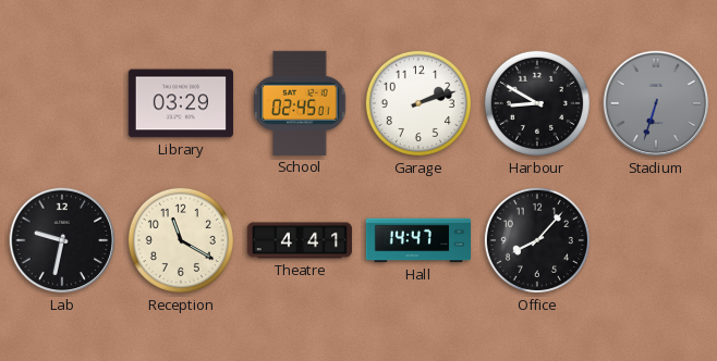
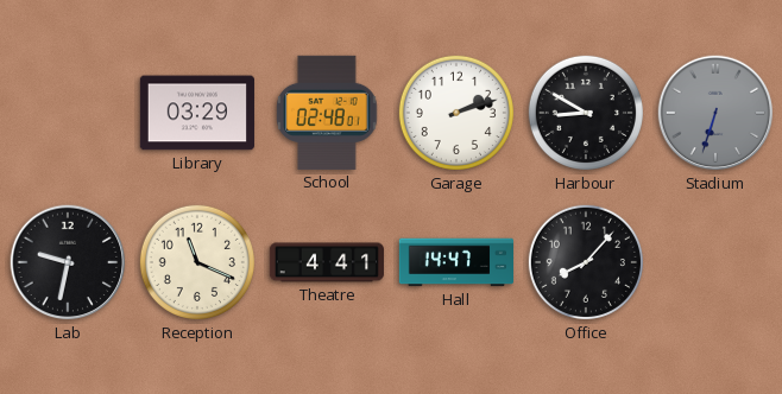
School: 02:45 -> 02:48 (327, 113)
Reception: 11:20 -> 11:19 (197, 262)
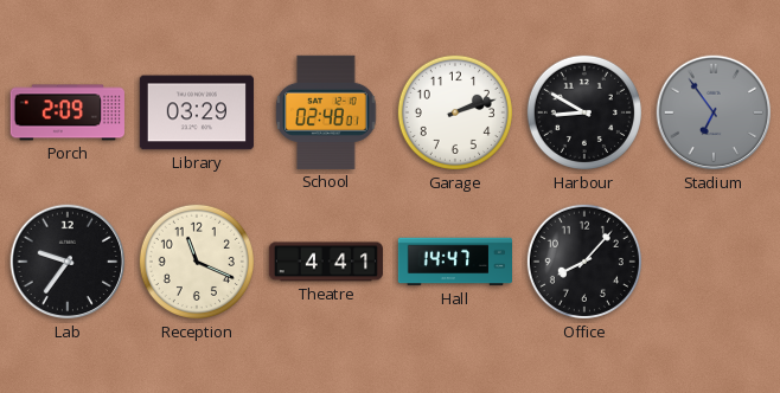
Porch: none -> 2:09 (68, 112)
Stadium: 6:33 -> 6:54 (714, 112)
Lab: 9:32 -> 9:36 (68, 262)
